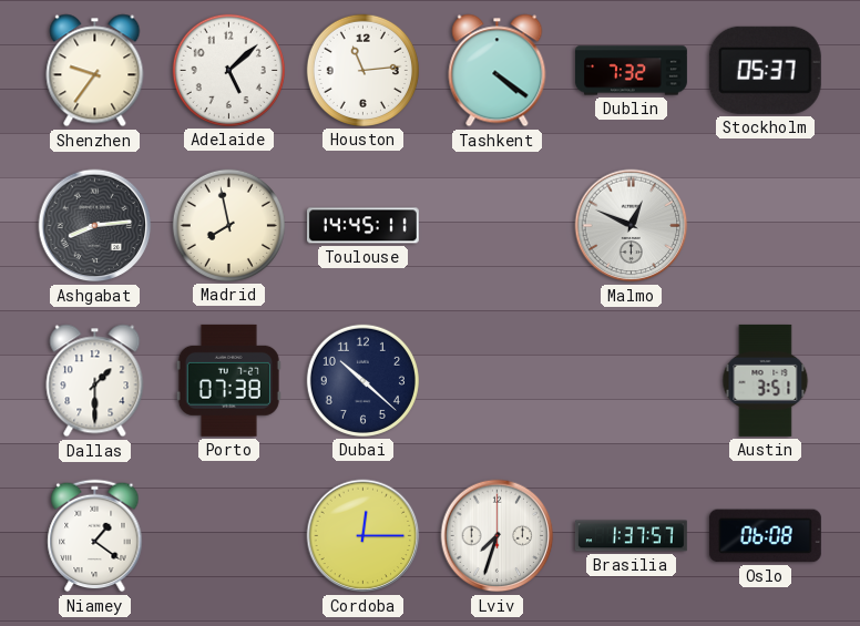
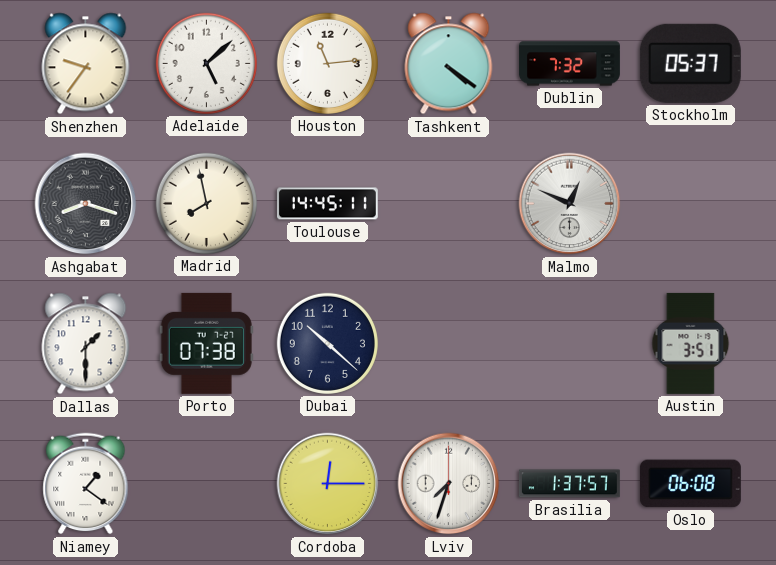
Ashgabat: 8:14 -> 8:18 (86, 204)
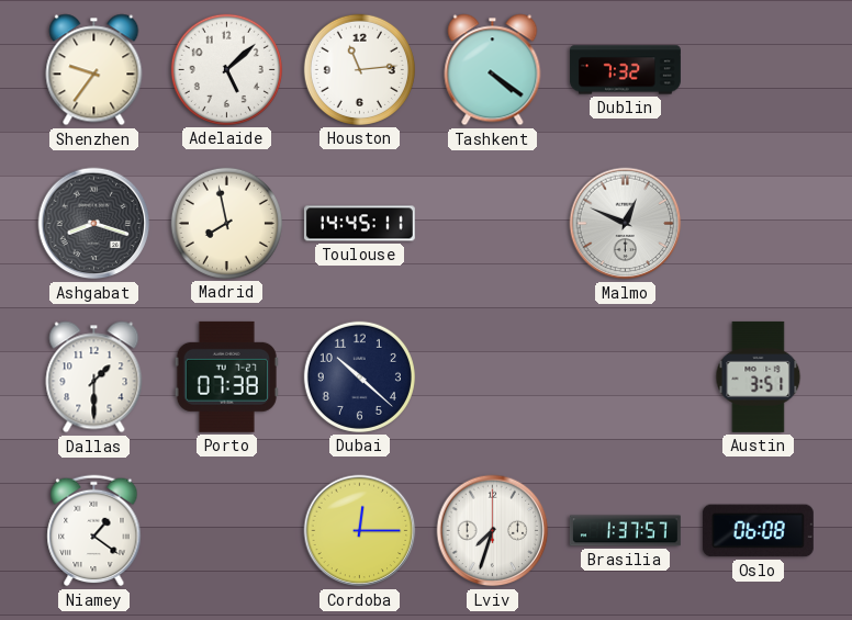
Stockholm: 05:37 -> none (690, 63)
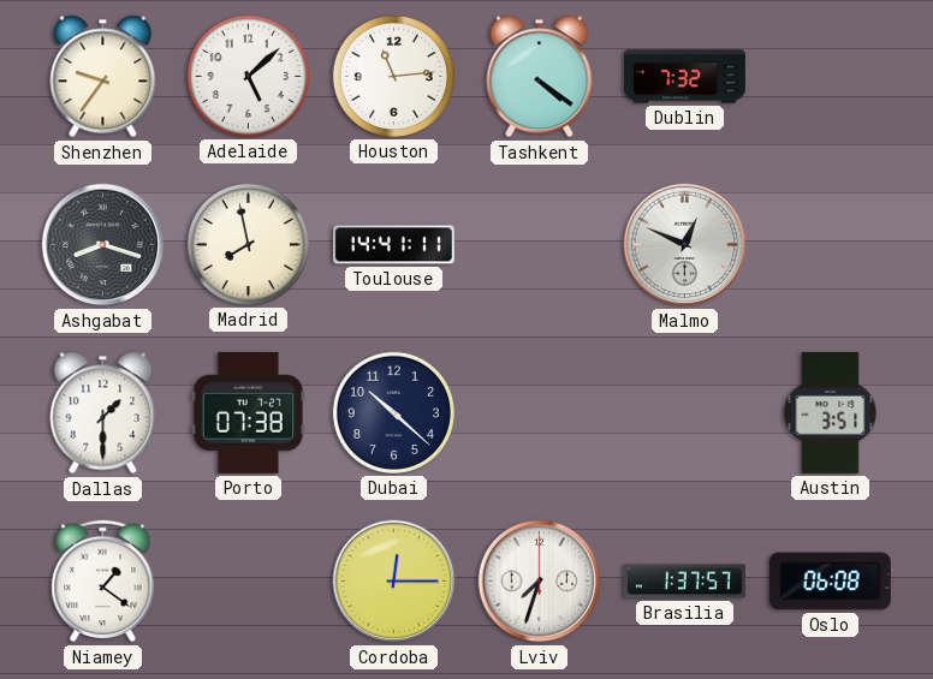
Toulouse: 14:45 -> 14:41 (393, 245)
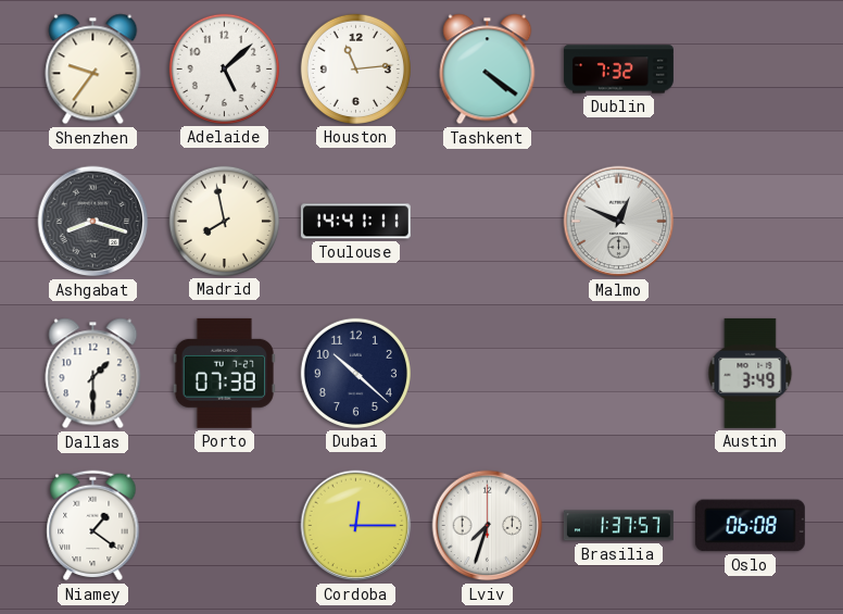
Austin: 3:51 -> 3:49 (751, 373)
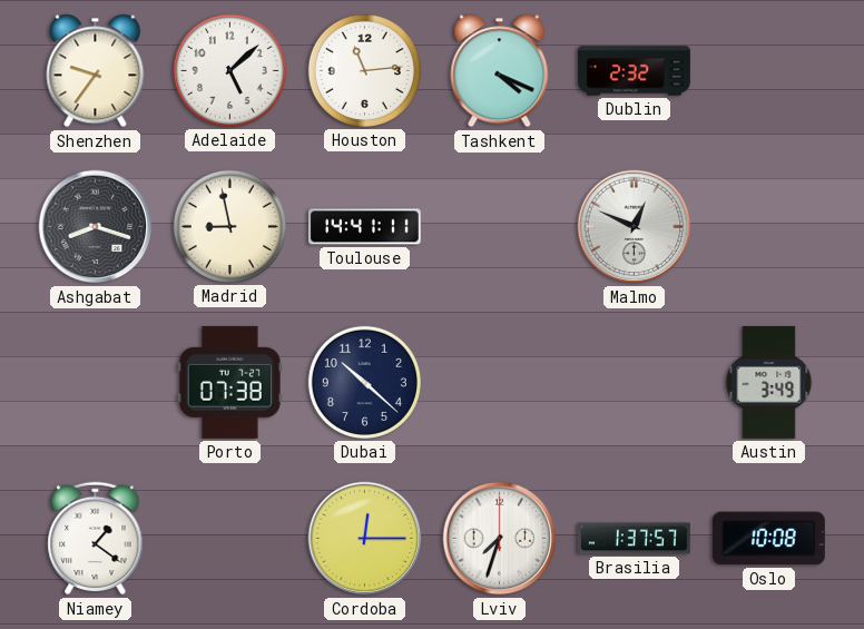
Tashkent: 4:21 -> 4:19 (500, 71)
Dublin: 7:32 -> 2:32 (635, 71)
Madrid: 7:58 -> 8:58 (229, 226)
Dallas: 1:30 -> none (93, 374)
Oslo: 06:08 -> 10:08 (768, 539)
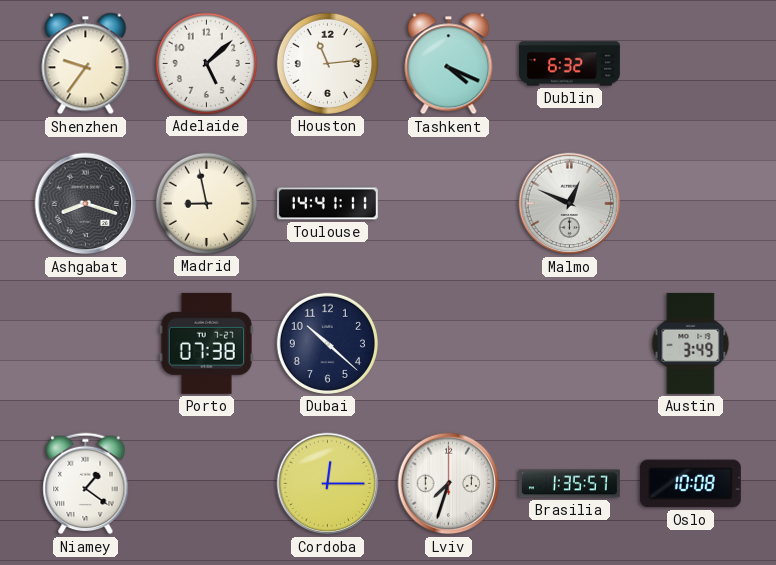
Dublin: 2:32 -> 6:32 (570, 64)
Brasilia: 1:37 -> 1:35 (569, 484)
